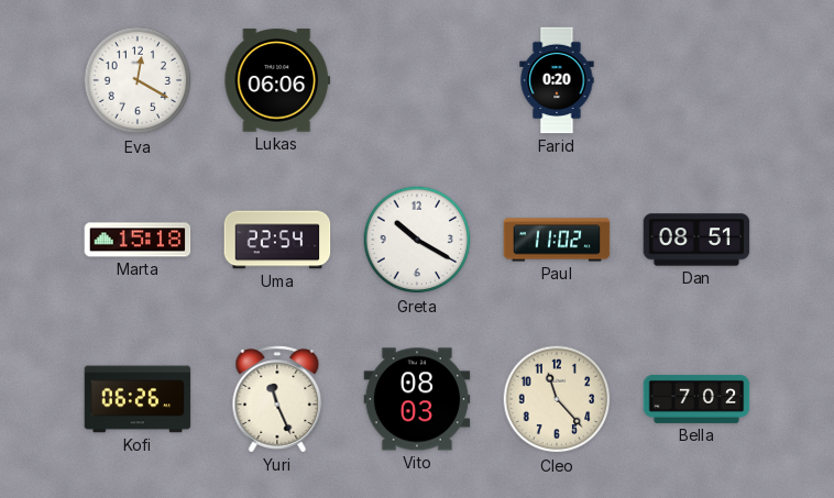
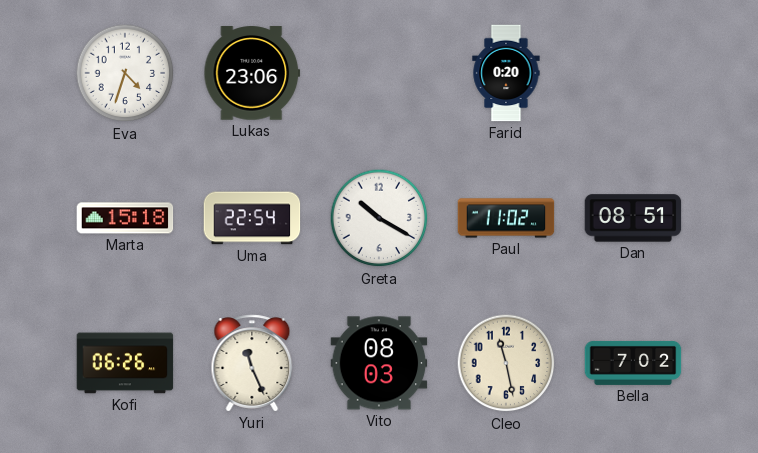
Eva: 12:20 -> 4:33 (125, 73)
Lukas: 06:06 -> 23:06 (252, 73)
Cleo: 11:23 -> 11:28 (506, 363)
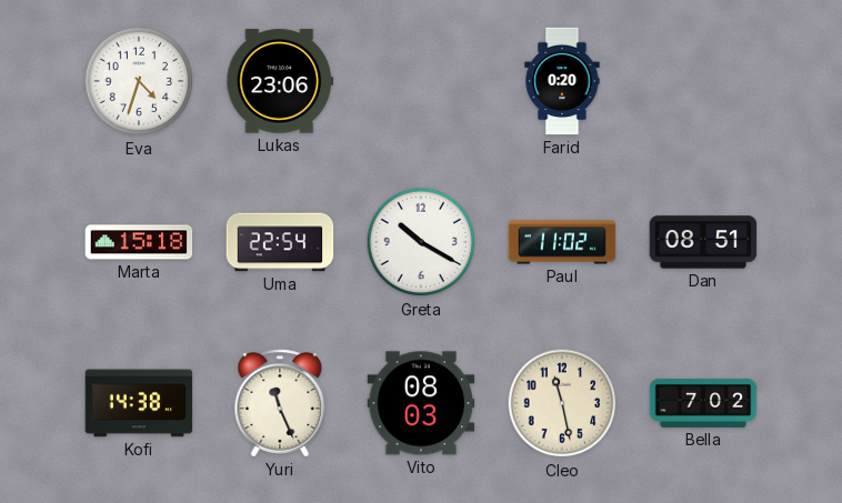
Kofi: 06:26 -> 14:38 (139, 403)
